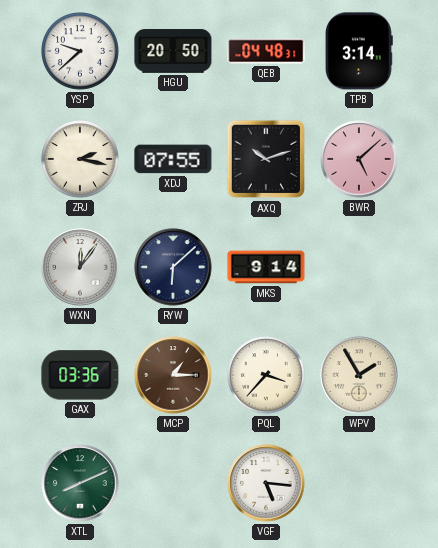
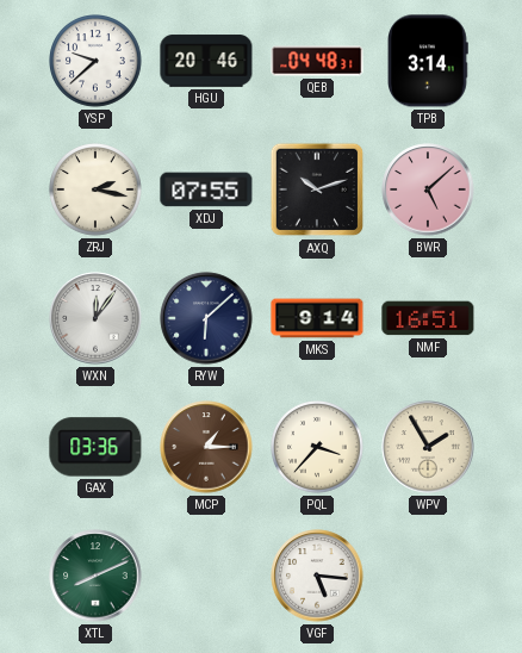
HGU: 20:50 -> 20:46 (206, 61)
NMF: none -> 16:51 (428, 318)
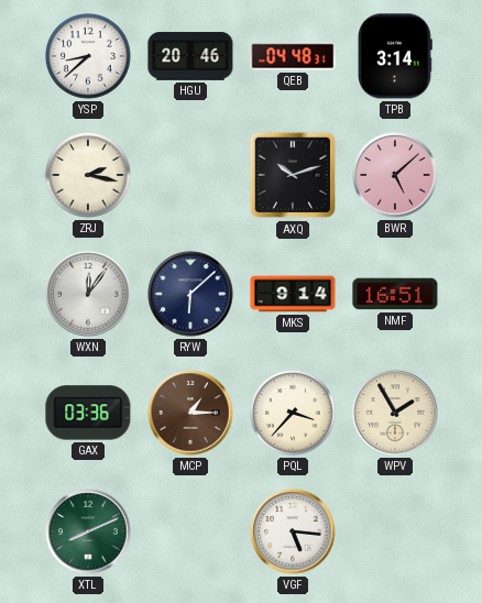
YSP: 9:38 -> 8:38 (89, 57)
XDJ: 07:55 -> none (206, 189)
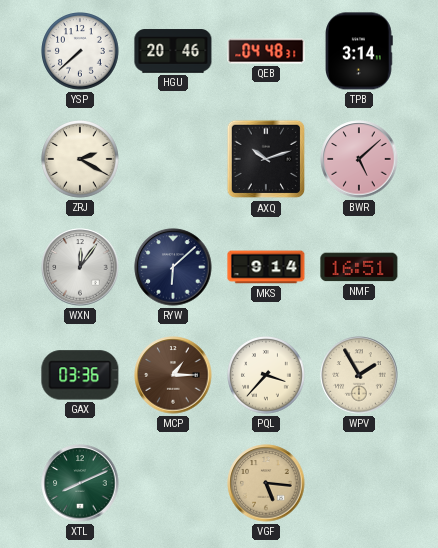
YSP: 8:38 -> 7:38 (81, 52)
ZRJ: 2:17 -> 2:20 (81, 160)
VGF dial: white -> champagne (266, 483)
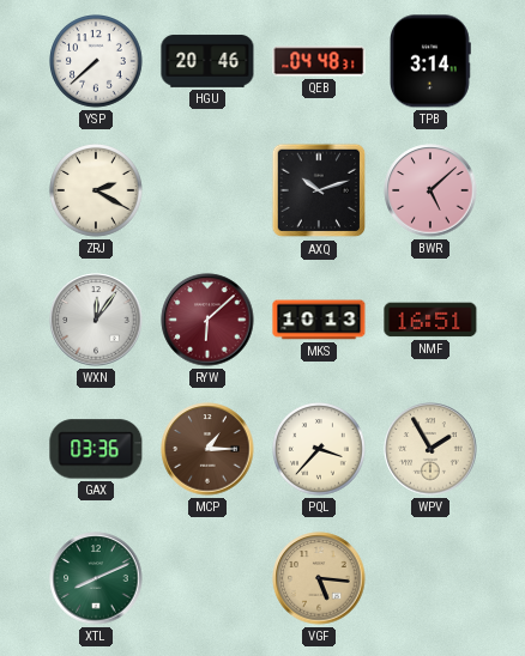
RYW dial: navy -> burgundy (207, 320)
MKS: 9:14 -> 10:13 (319, 320)
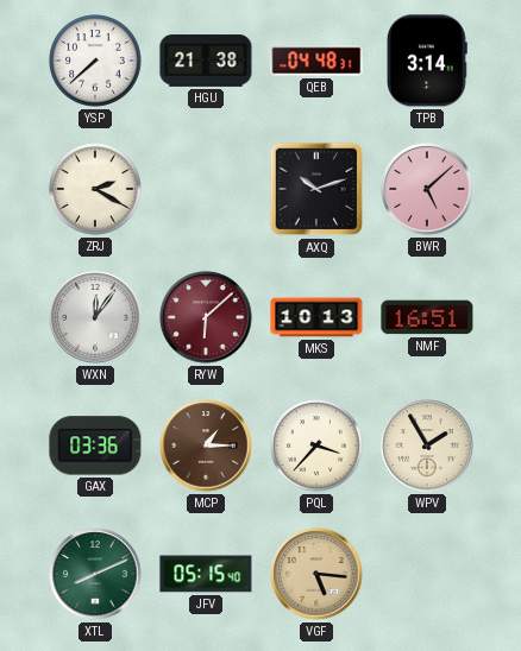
HGU: 20:46 -> 21:38 (206, 61)
JFV: none -> 05:15 (206, 574)
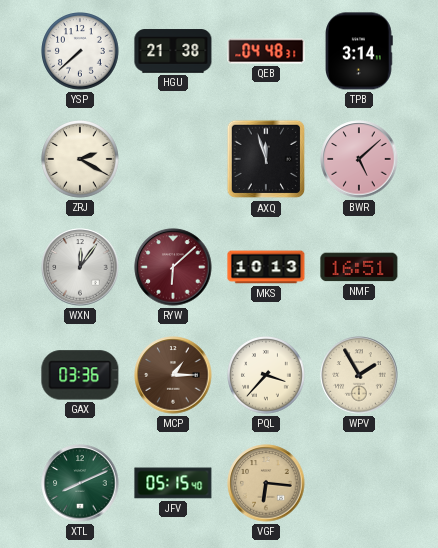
AXQ: 10:12 -> 11:57 (266, 159)
VGF: 5:16 -> 6:16 (266, 483)
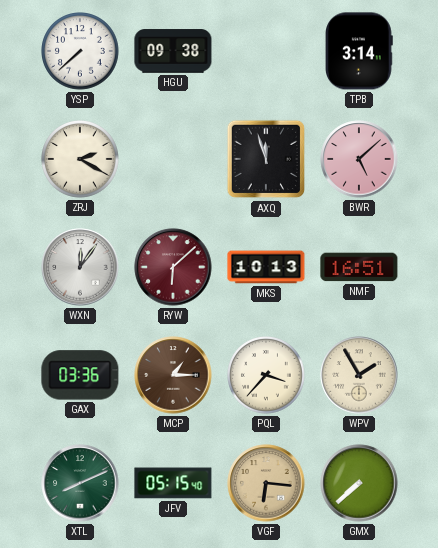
HGU: 21:38 -> 09:38 (173, 51)
QEB: 04:48 -> none (266, 51)
GMX: none -> 7:38 (359, 483)
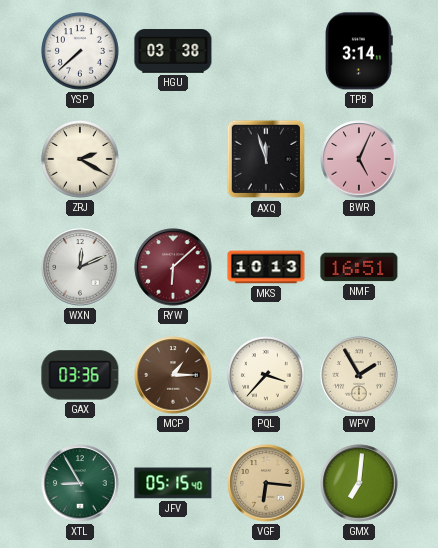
HGU: 09:38 -> 03:38 (173, 51)
BWR: 5:08 -> 5:04 (359, 159)
WXN: 12:06 -> 12:11 (80, 267)
XTL: 8:11 -> 8:55 (80, 483)
GMX: 7:38 -> 7:01 (359, 483)
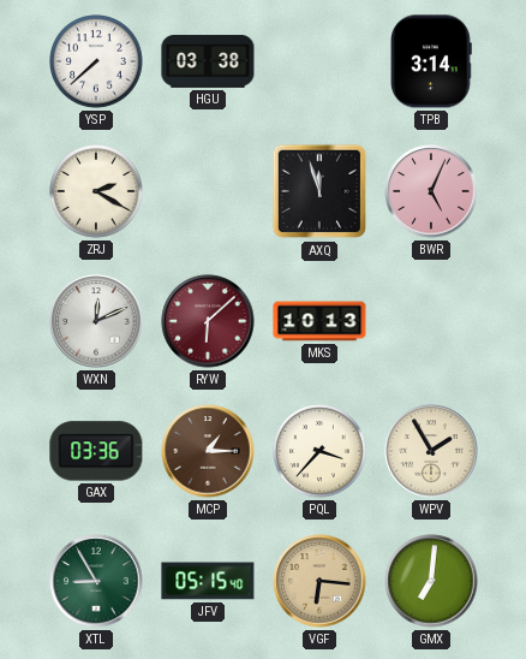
NMF: 16:51 -> none (359, 267)
